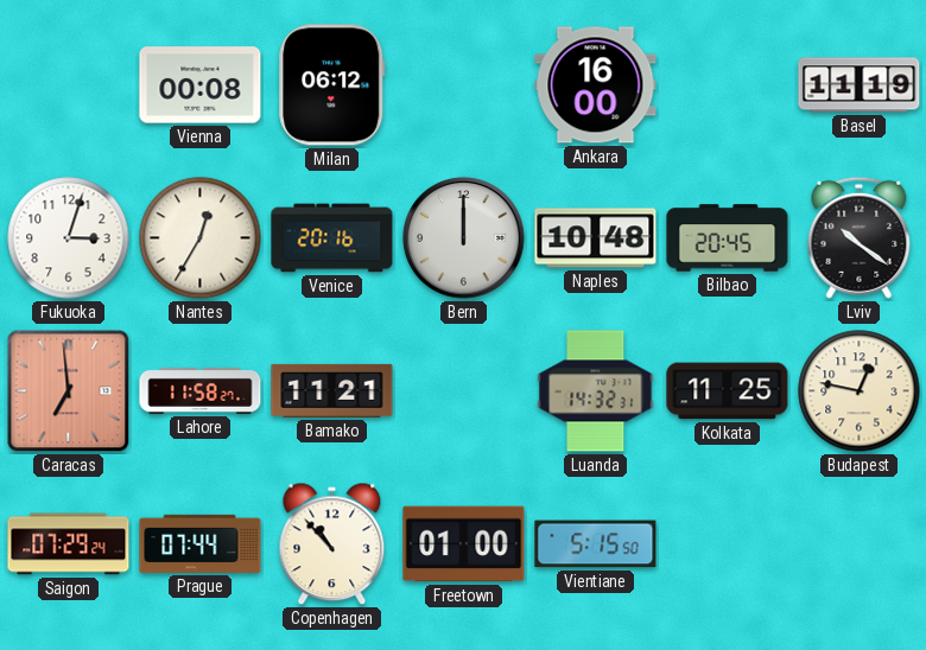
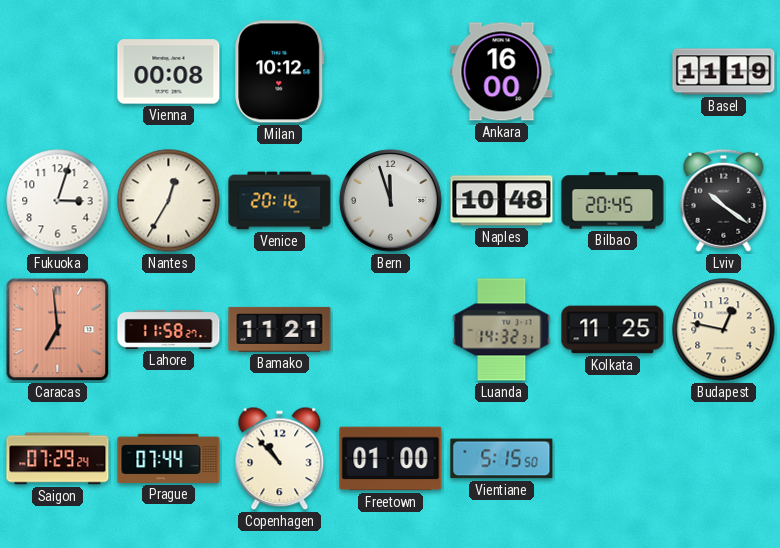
Milan: 06:12 -> 10:12 (280, 72)
Bern: 12:00 -> 11:57 (391, 201)
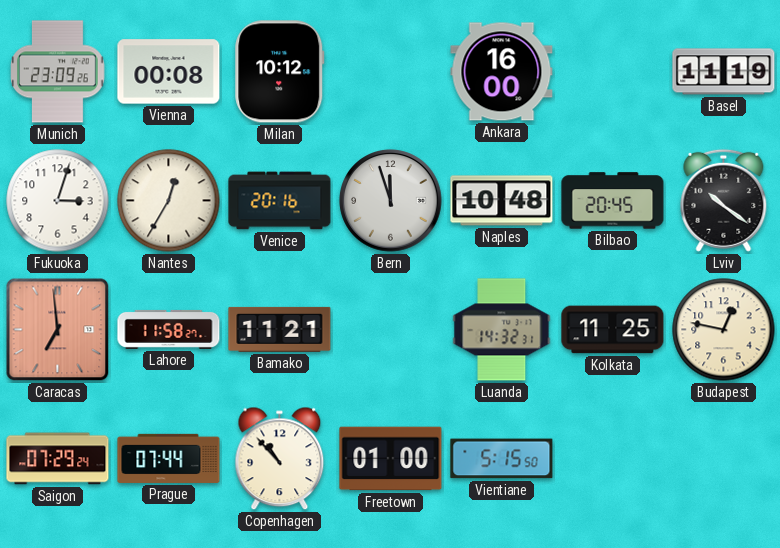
Munich: none -> 23:09 (58, 72)
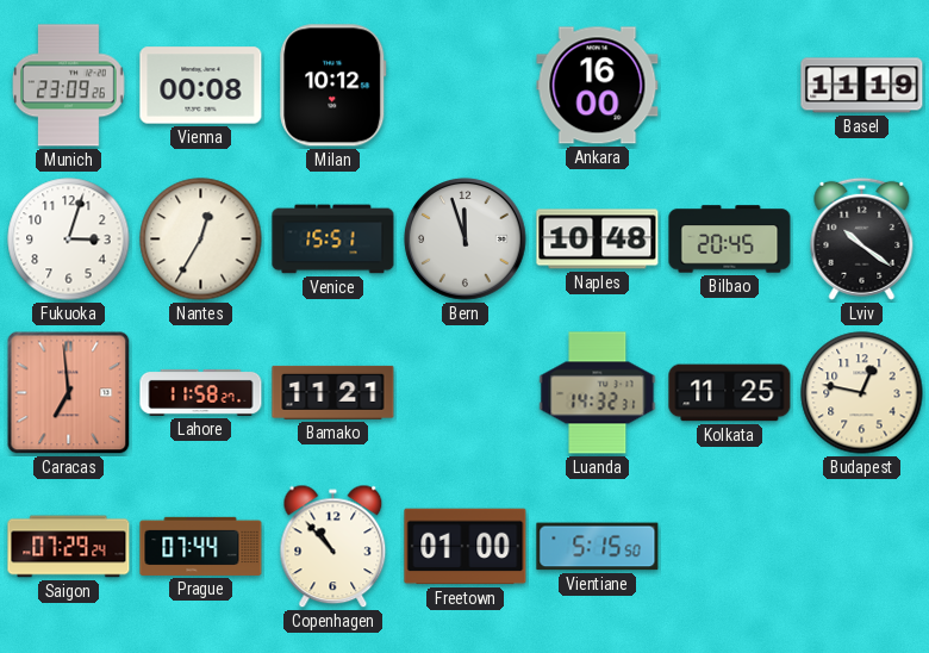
Venice: 20:16 -> 15:51 (333, 240)
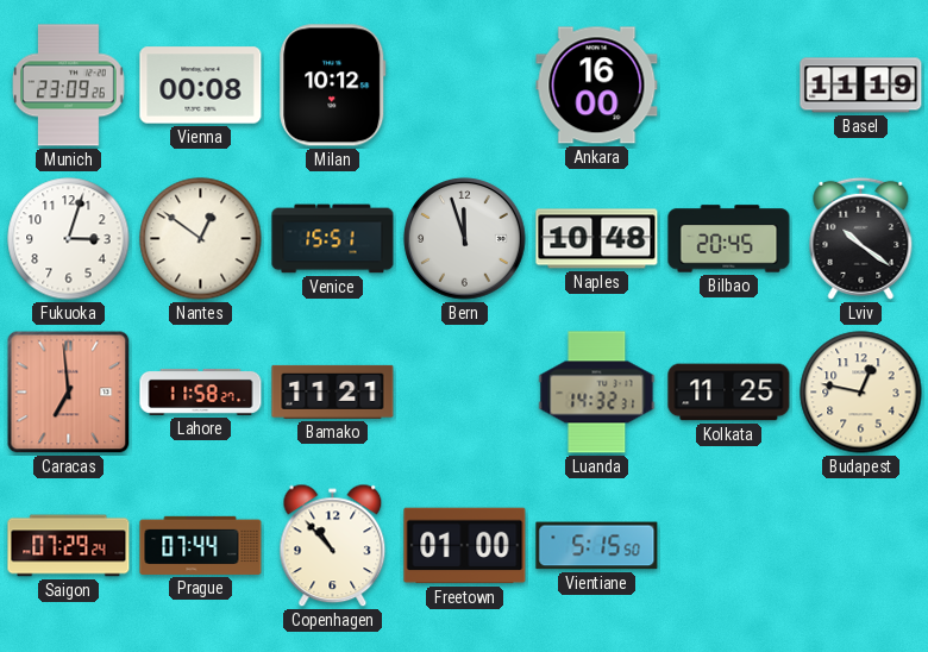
Nantes: 12:35 -> 12:51 (201, 239)
